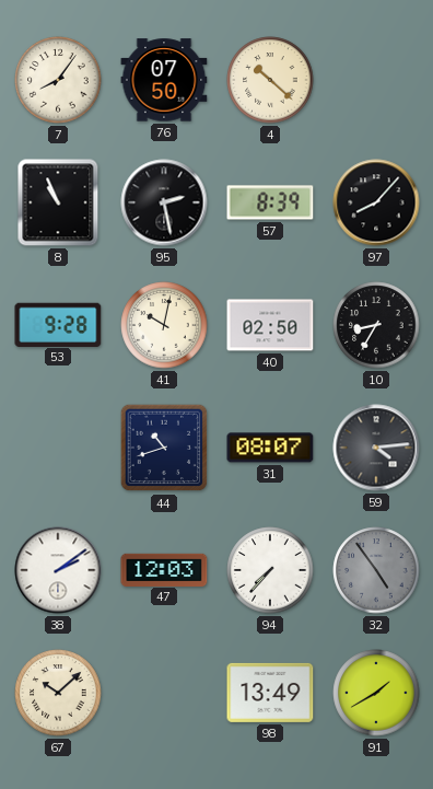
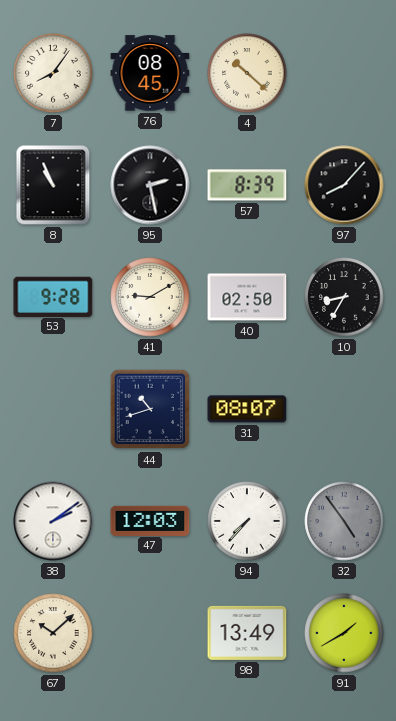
76: 07:50 -> 08:45 (150, 73)
41: 10:02 -> 9:10 (150, 297)
59: 4:14 -> none (376, 448)
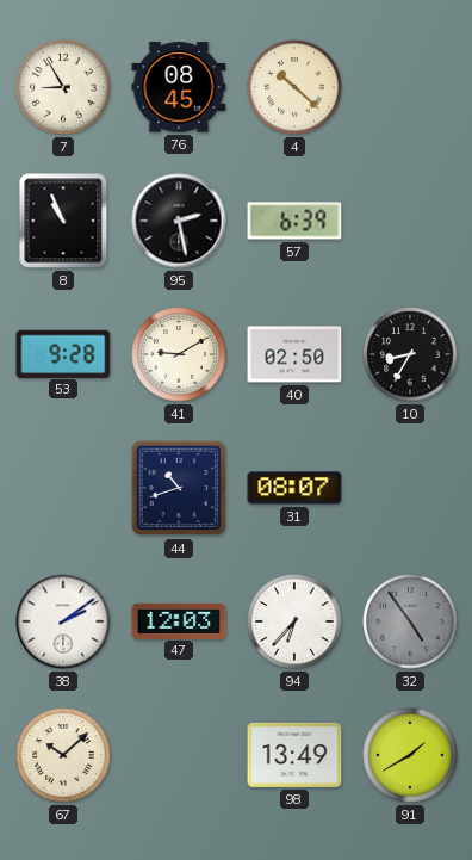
7: 8:06 -> 8:55 (63, 87)
57: 8:39 -> 6:39 (294, 221)
97: 8:07 -> none (344, 185)
94: 7:37 -> 6:37 (294, 621)
